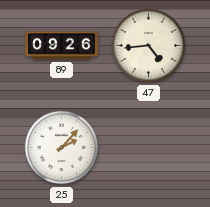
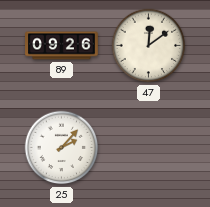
47: 4:44 -> 12:09 (149, 46)
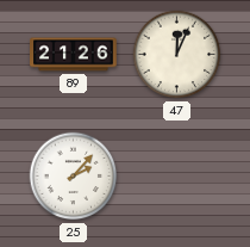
89: 09:26 -> 21:26 (74, 55)
47: 12:09 -> 12:04 (177, 55)
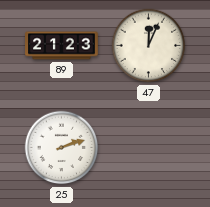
89: 21:26 -> 21:23 (62, 46)
25: 2:07 -> 2:12 (62, 148)
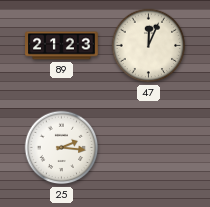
25: 2:12 -> 2:16 (62, 148)
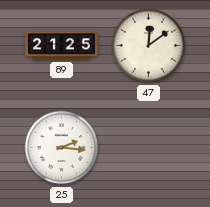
89: 21:23 -> 21:25 (62, 46)
47: 12:04 -> 12:09 (149, 46)
